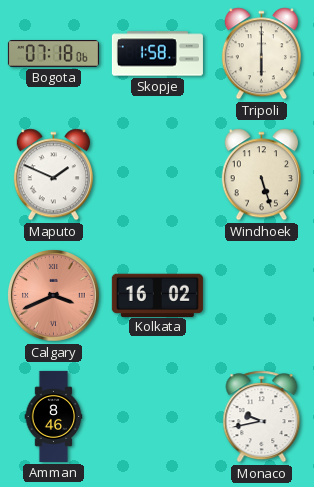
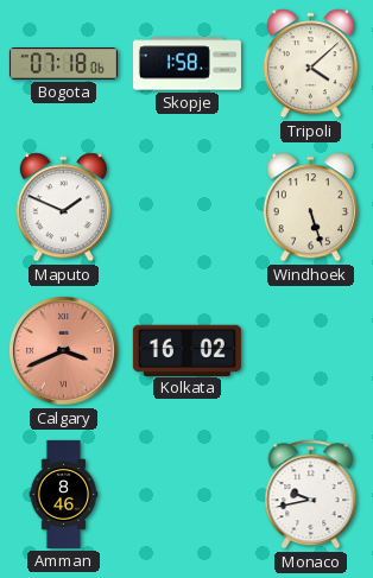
Tripoli: 6:00 -> 4:08 (310, 64)
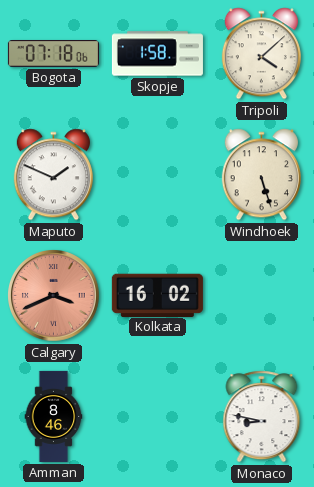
Monaco: 9:43 -> 8:47 (262, 417)
